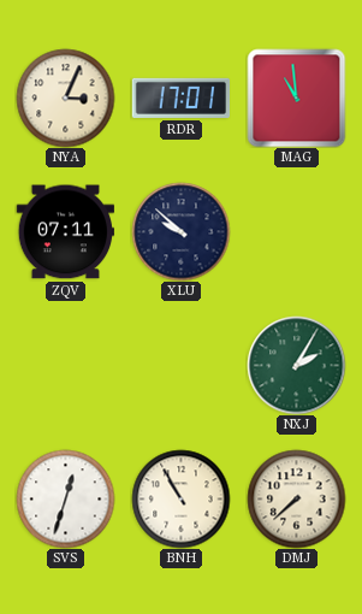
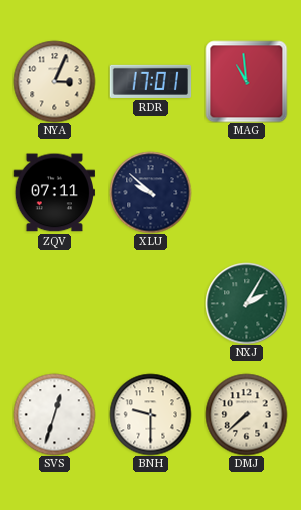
BNH: 10:55 -> 9:30 (150, 414)
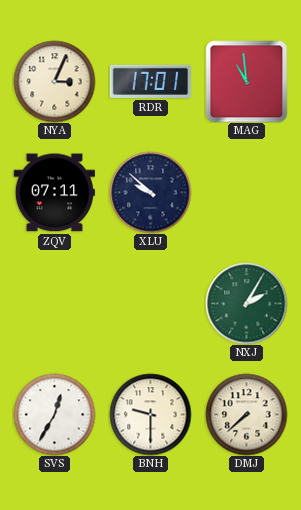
SVS: 12:33 -> 12:35 (54, 414)
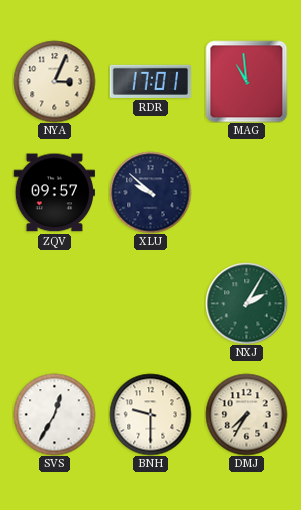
ZQV: 07:11 -> 09:57 (54, 193)
DMJ: 7:38 -> 7:35 (246, 414)
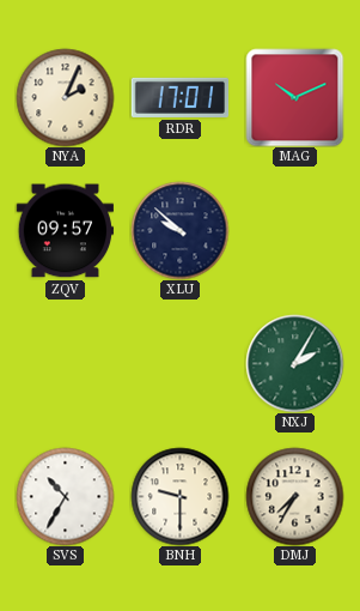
NYA: 3:04 -> 2:04 (65, 97)
MAG: 10:59 -> 10:11 (294, 97)
SVS: 12:35 -> 10:35 (65, 496)
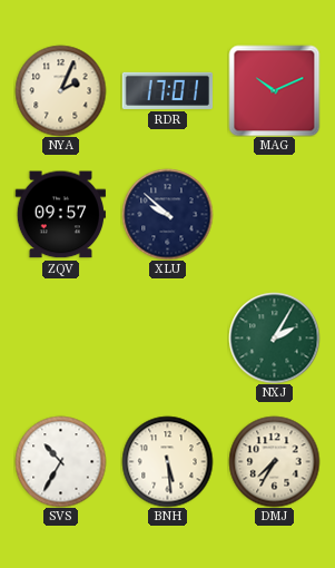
BNH: 9:30 -> 5:29 (167, 461)
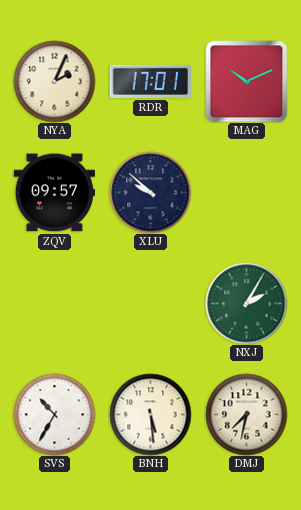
DMJ: 7:35 -> 7:32 (246, 414)
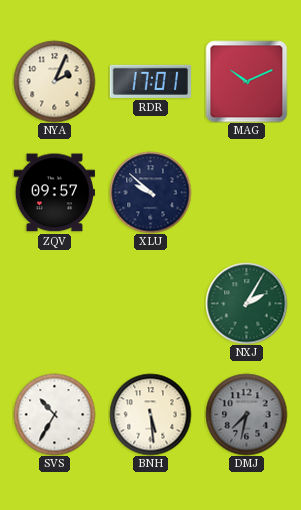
DMJ dial: cream -> grey (246, 414)
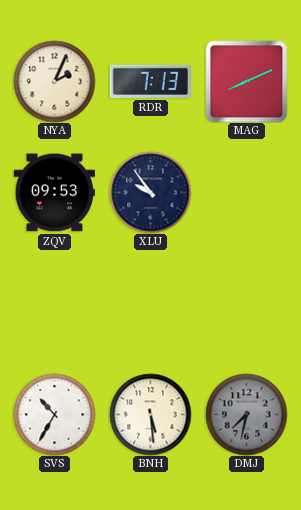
RDR: 17:01 -> 7:13 (150, 81)
MAG: 10:11 -> 8:11 (246, 81)
ZQV: 09:57 -> 09:53 (54, 193)
XLU: 9:52 -> 9:54 (150, 192)
NXJ: 2:05 -> none (246, 303)
